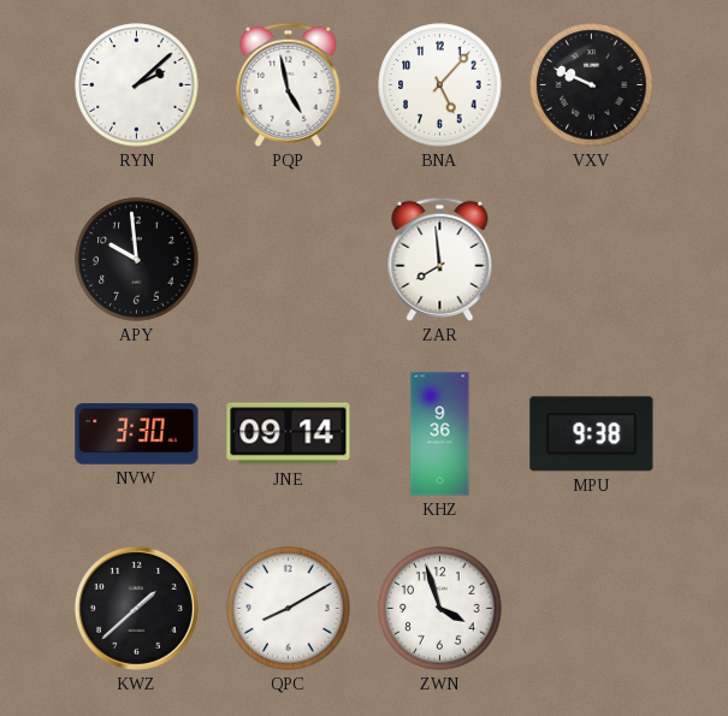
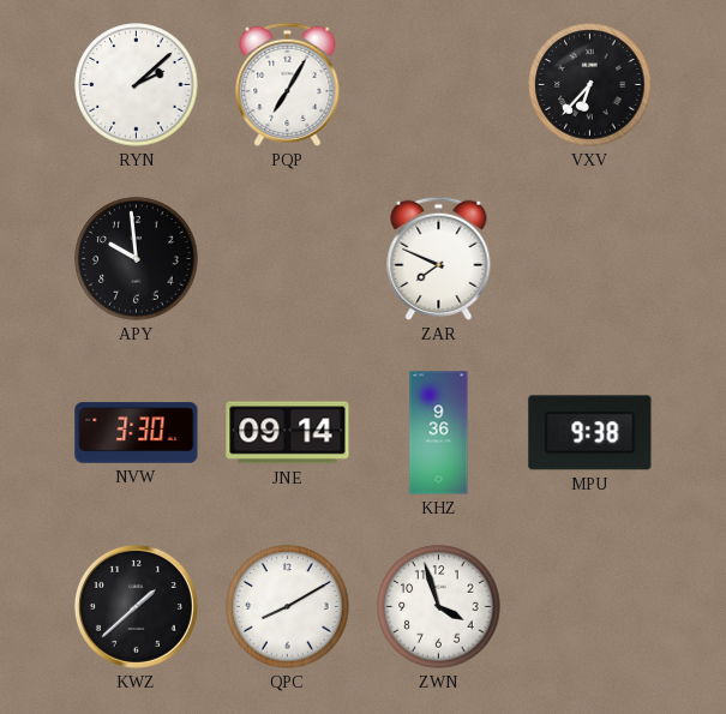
PQP: 4:58 -> 7:05 (288, 84)
BNA: 5:07 -> none (440, 85)
VXV: 9:49 -> 6:37 (590, 85)
ZAR: 7:59 -> 7:49 (439, 258)
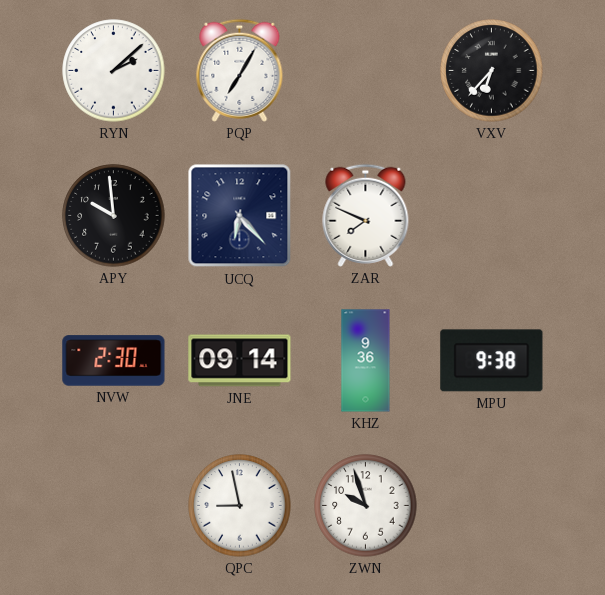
UCQ: none -> 6:23 (240, 216)
NVW: 3:30 -> 2:30 (114, 361)
KWZ: 1:38 -> none (136, 606)
QPC: 8:10 -> 8:58 (240, 506)
ZWN: 3:57 -> 9:57 (366, 506)
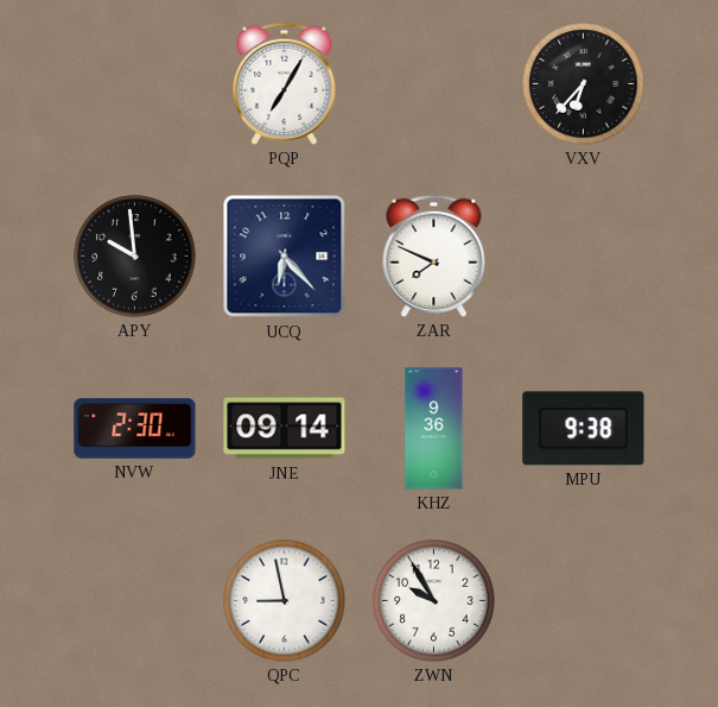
RYN: 2:08 -> none (114, 71)
ZWN: 9:57 -> 9:55 (434, 601)
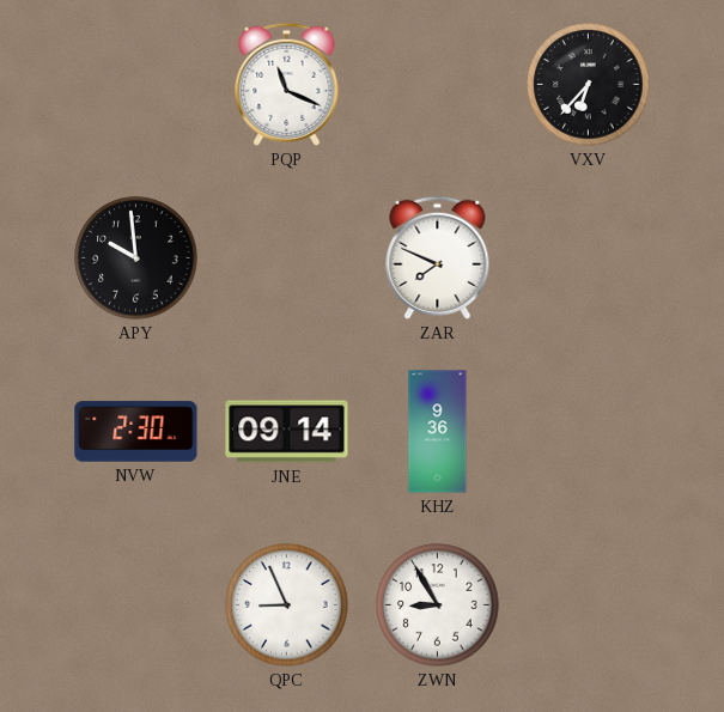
PQP: 7:05 -> 11:19 (287, 84)
UCQ: 6:23 -> none (285, 257)
MPU: 9:38 -> none (584, 429)
QPC: 8:58 -> 8:56 (287, 605)
ZWN: 9:55 -> 8:55 (438, 605)
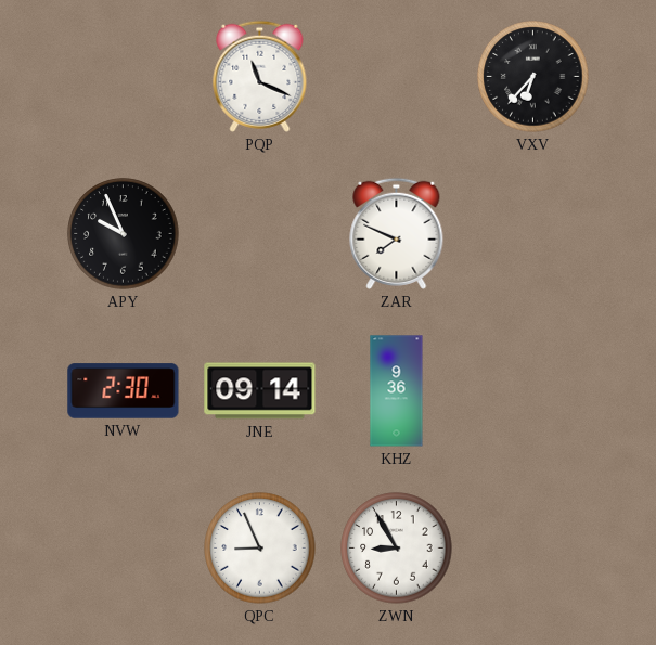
APY: 9:59 -> 9:56 (124, 234)
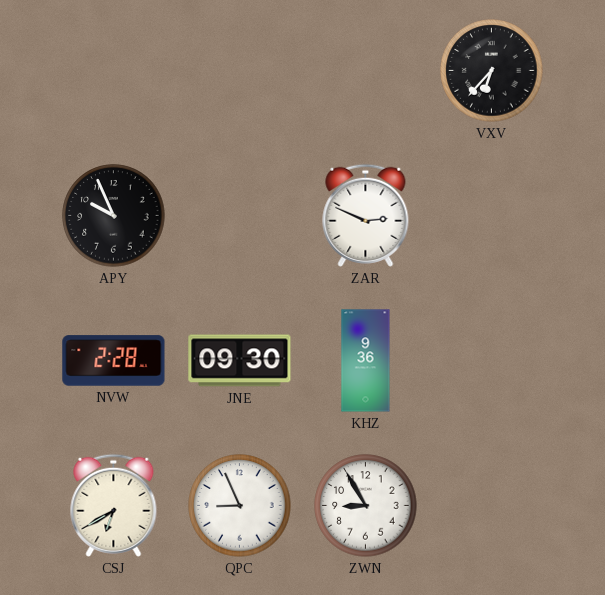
PQP: 11:19 -> none (260, 76)
ZAR: 7:49 -> 2:49 (366, 215)
NVW: 2:30 -> 2:28 (114, 361)
JNE: 09:14 -> 09:30 (240, 361)
CSJ: none -> 6:40 (114, 505)
